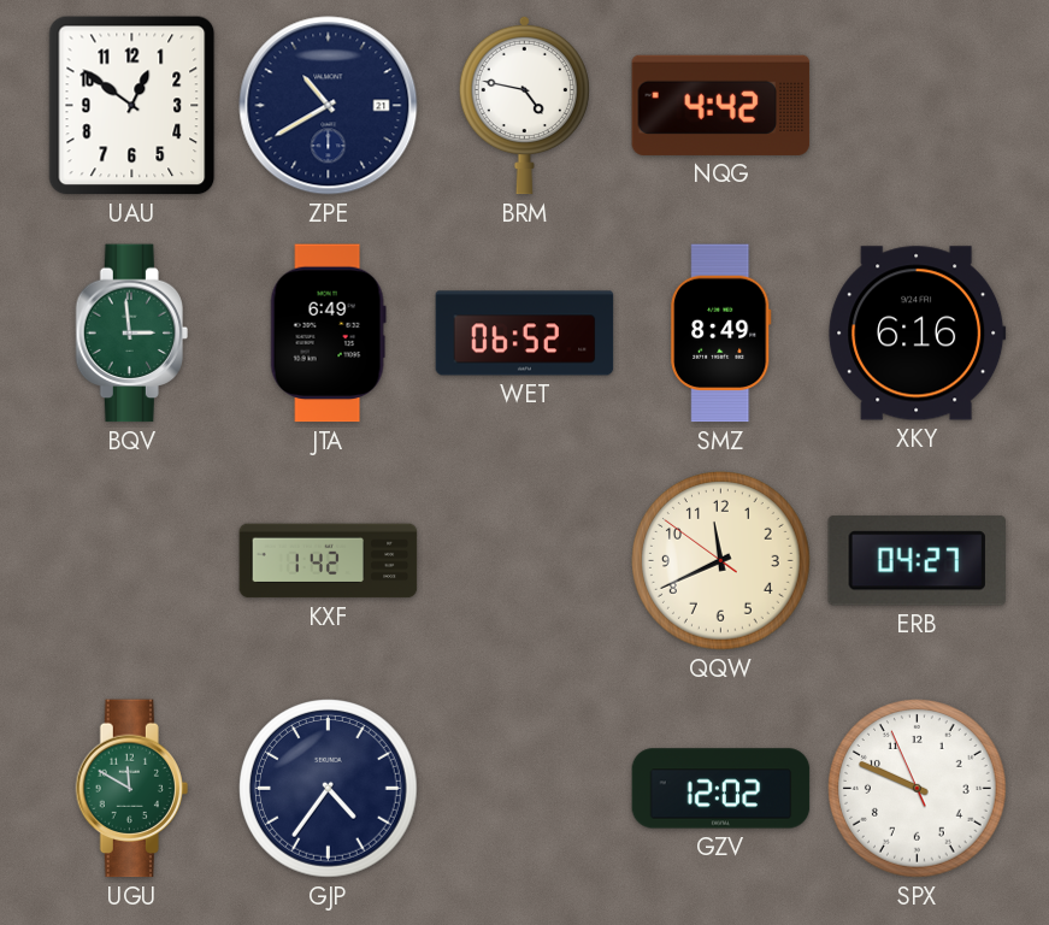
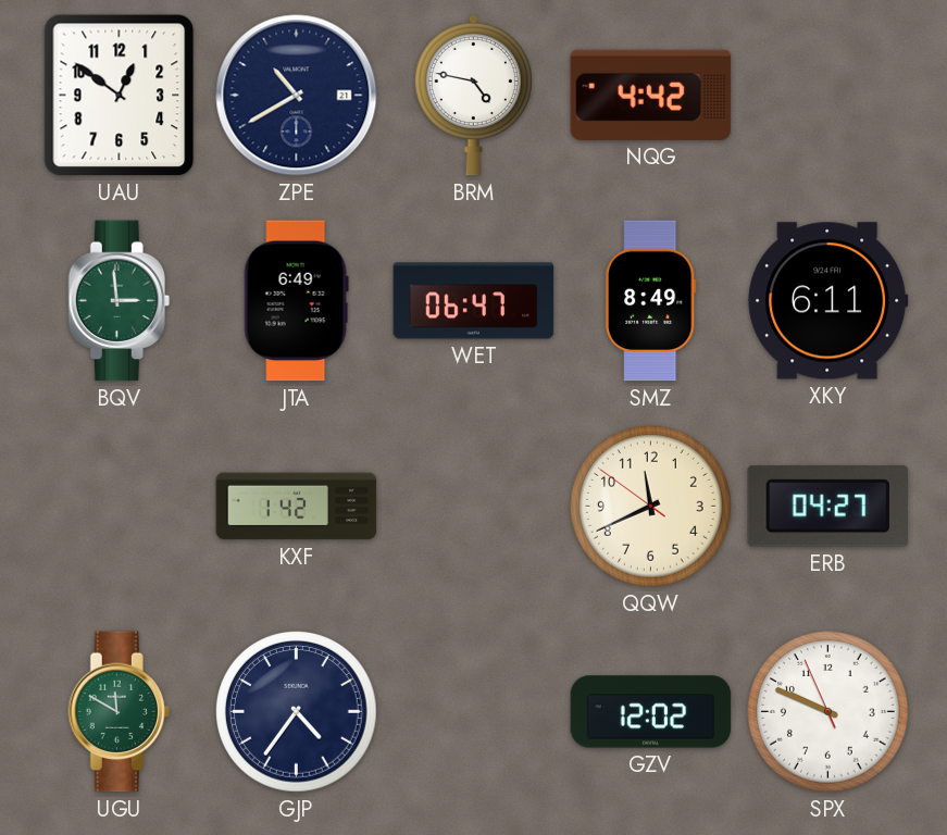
WET: 06:52 -> 06:47 (474, 301)
XKY: 6:16 -> 6:11 (828, 301)
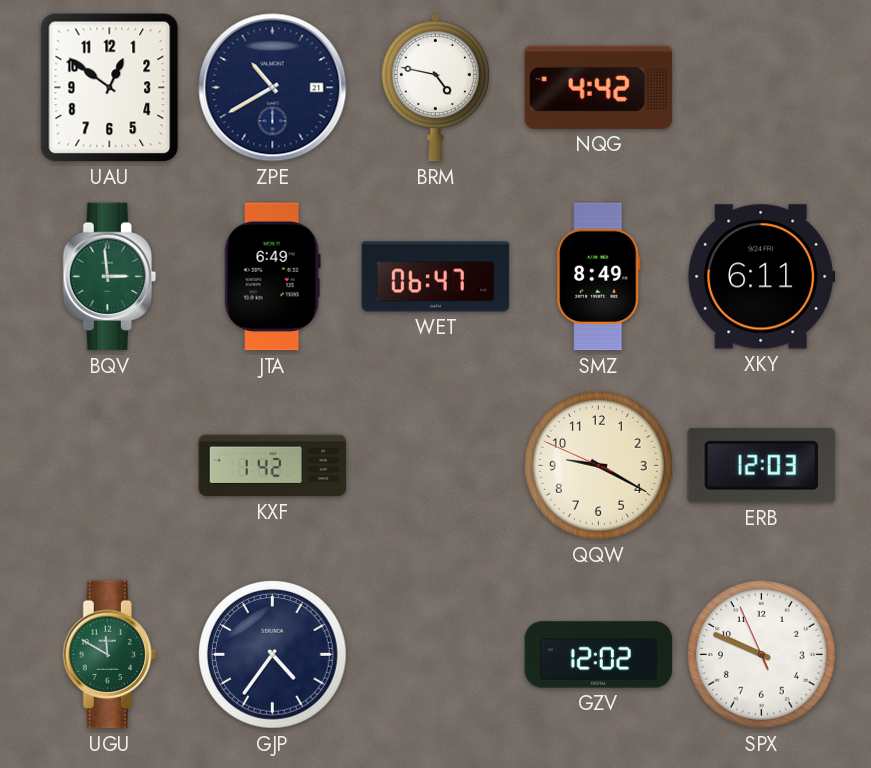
QQW: 11:40 -> 9:19 (599, 466)
ERB: 04:27 -> 12:03 (761, 466)
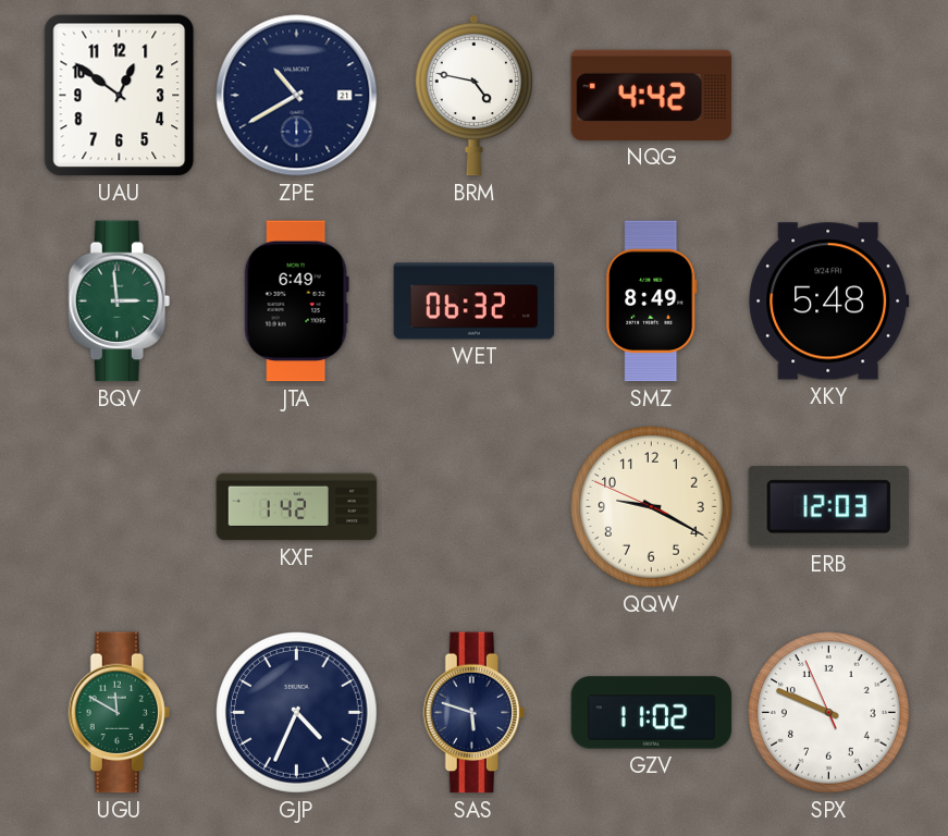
WET: 06:47 -> 06:32 (475, 302)
XKY: 6:11 -> 5:48 (829, 302)
GJP: 4:36 -> 4:34 (297, 713)
SAS: none -> 5:48 (473, 713)
GZV: 12:02 -> 11:02 (652, 713)
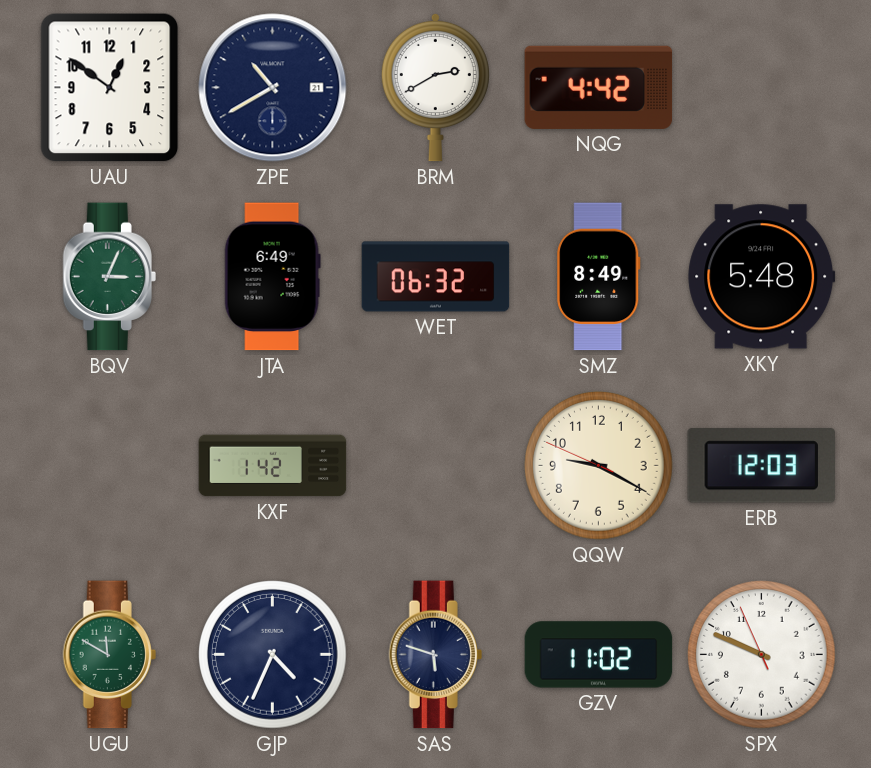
BRM: 4:47 -> 2:40 (435, 87)
BQV: 2:59 -> 3:04 (109, 277)
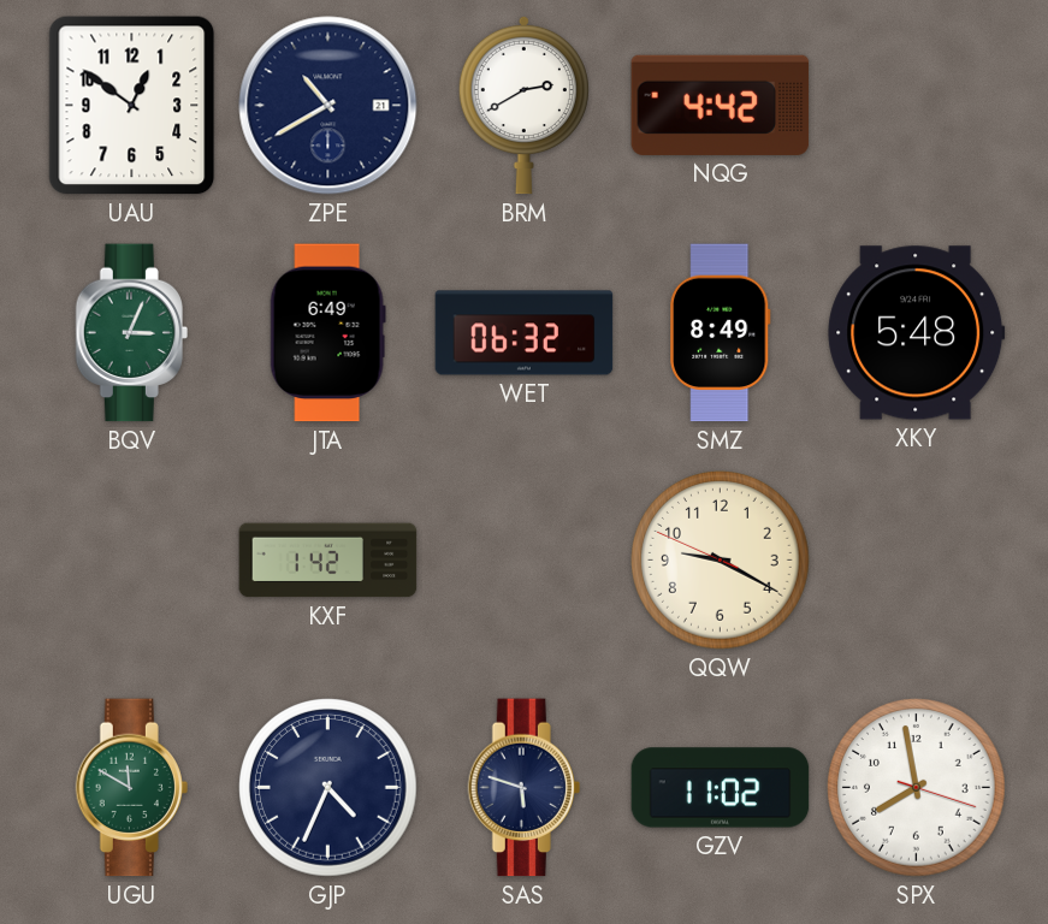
ERB: 12:03 -> none (761, 466)
SPX: 9:48 -> 7:58 (917, 788)
